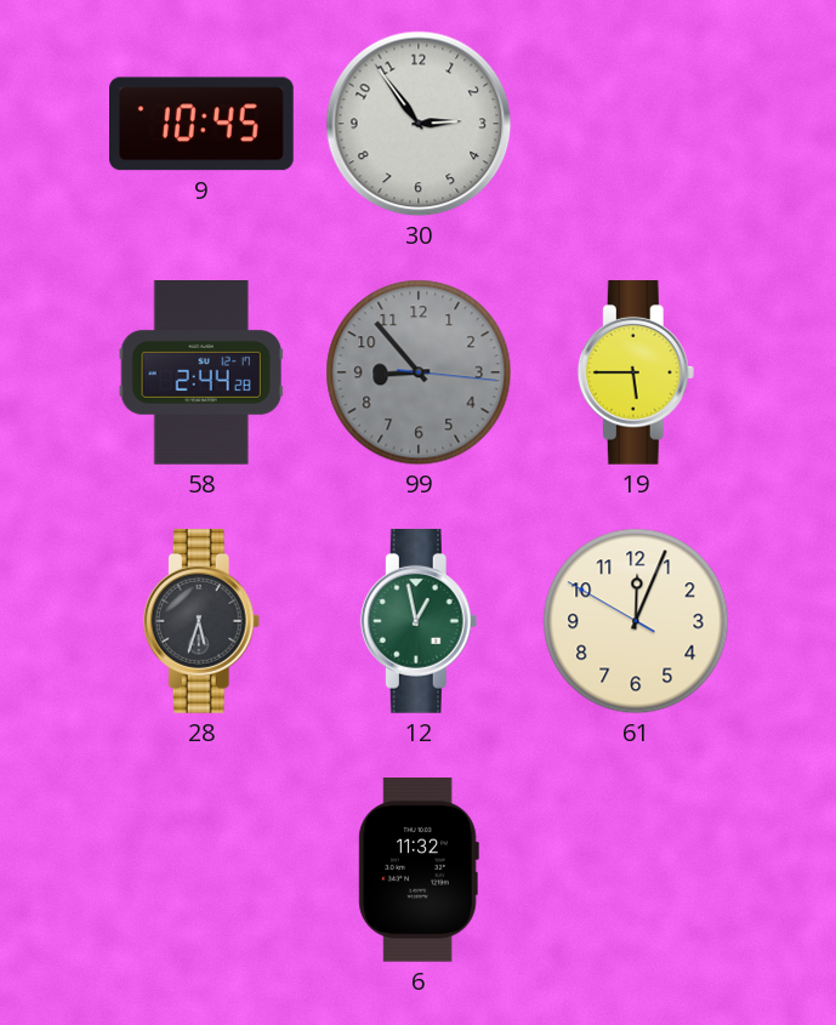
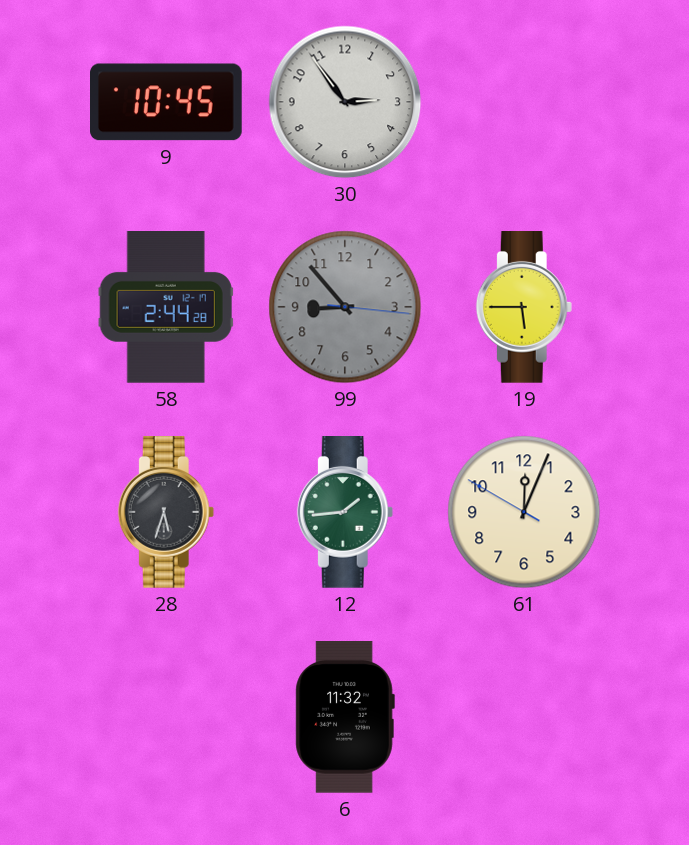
12: 12:58 -> 1:44 (345, 513)
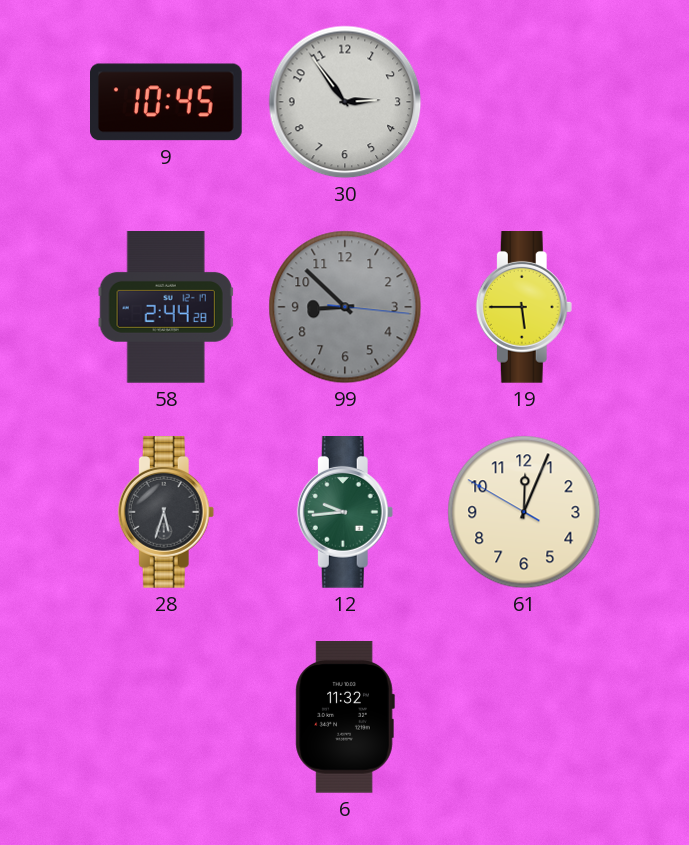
99: 8:53 -> 8:52 (345, 307)
12: 1:44 -> 9:44 (345, 513)
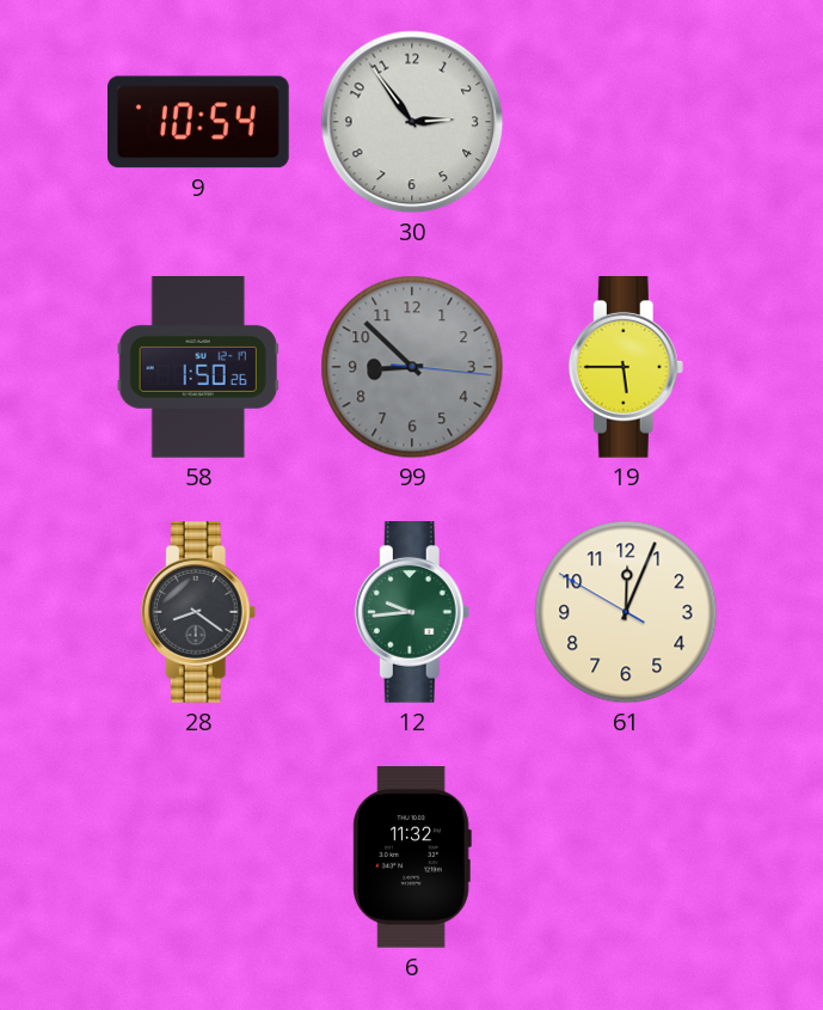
9: 10:45 -> 10:54 (199, 122)
58: 2:44 -> 1:50 (198, 368)
28: 5:33 -> 8:21 (198, 613)
